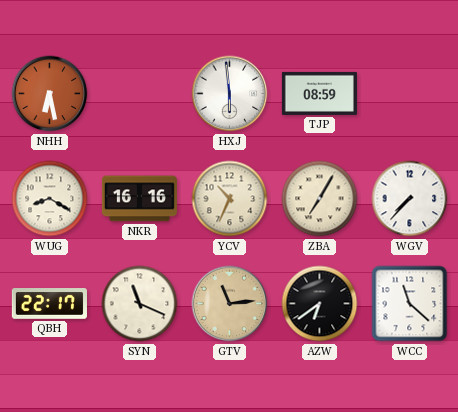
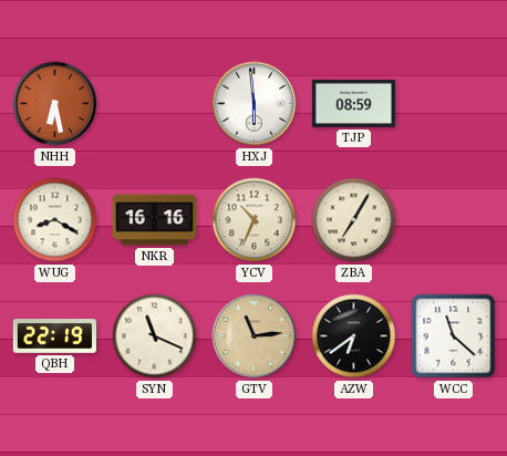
WGV: 7:37 -> none (410, 199)
QBH: 22:17 -> 22:19 (54, 336)
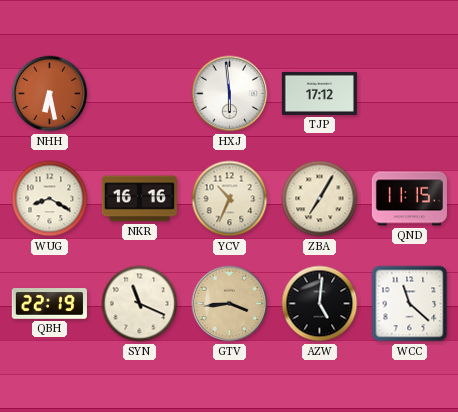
TJP: 08:59 -> 17:12 (319, 93)
QND: none -> 11:15 (409, 199)
GTV: 11:14 -> 3:44 (230, 304)
AZW: 6:39 -> 5:01 (320, 304)
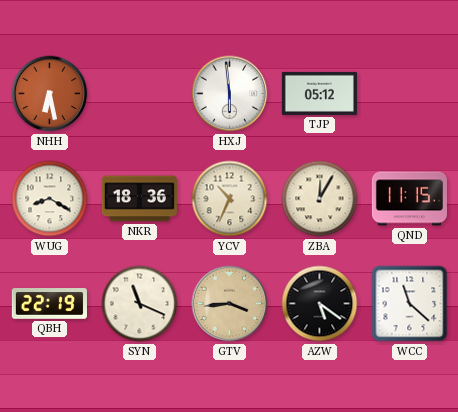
TJP: 17:12 -> 05:12 (319, 93)
NKR: 16:16 -> 18:36 (139, 199)
ZBA: 7:05 -> 12:05 (320, 199)
AZW: 5:01 -> 5:21 (320, 304)
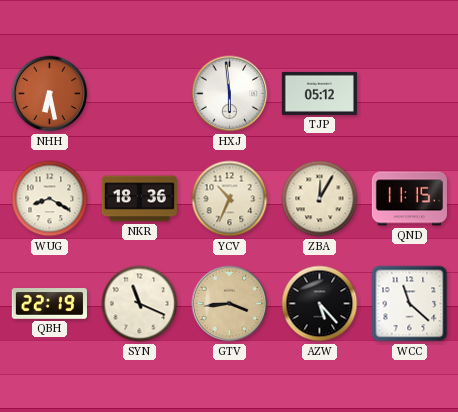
AZW: 5:21 -> 5:23 (320, 304)
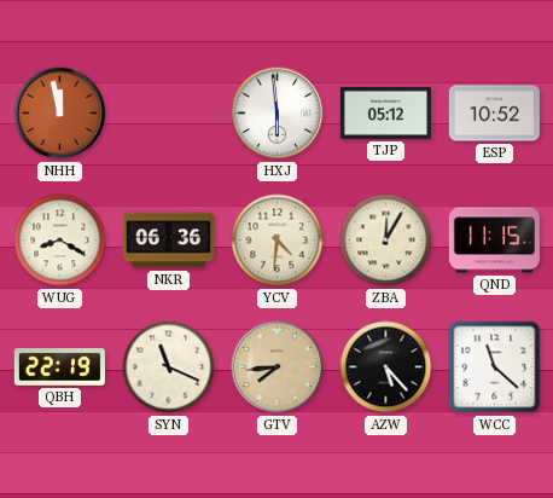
NHH: 6:28 -> 11:58 (60, 114)
ESP: none -> 10:52 (494, 114)
NKR: 18:36 -> 06:36 (168, 241)
YCV: 10:34 -> 4:31 (278, 241)
GTV: 3:44 -> 7:44 (278, 367)
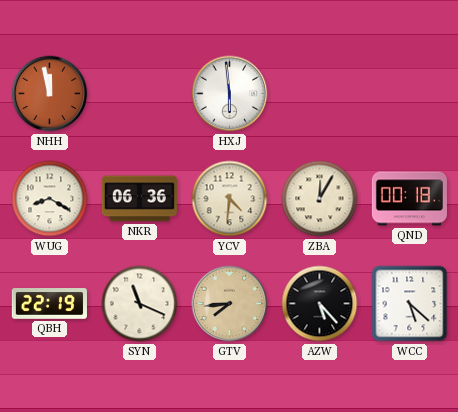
TJP: 05:12 -> none (385, 112)
ESP: 10:52 -> none (494, 114)
QND: 11:15 -> 00:18 (409, 199)
WCC: 11:22 -> 5:22 (410, 304)
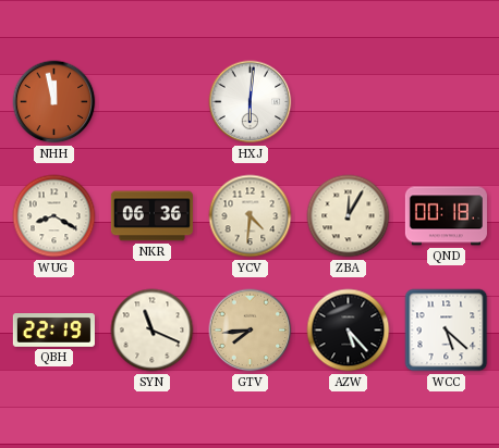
HXJ: 5:59 -> 6:01 (251, 102)
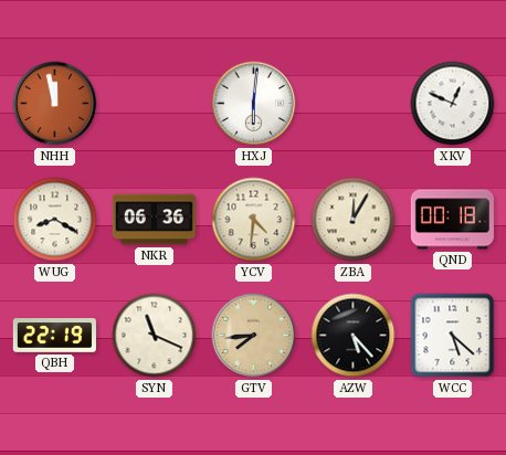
XKV: none -> 12:49 (453, 104)
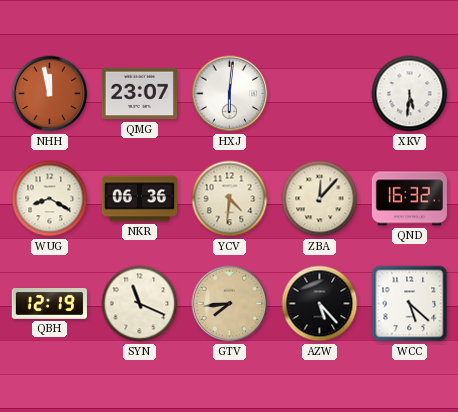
QMG: none -> 23:07 (139, 94)
XKV: 12:49 -> 5:31 (410, 94)
ZBA: 12:05 -> 12:07 (320, 199)
QND: 00:18 -> 16:32 (409, 199)
QBH: 22:19 -> 12:19 (49, 304)
